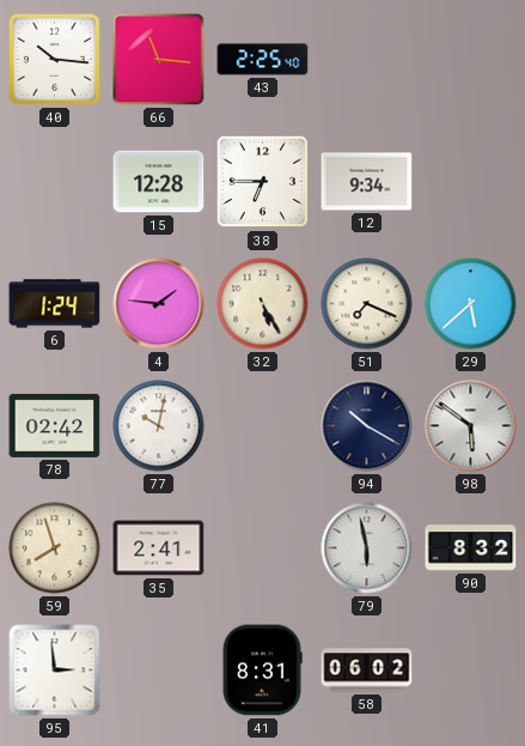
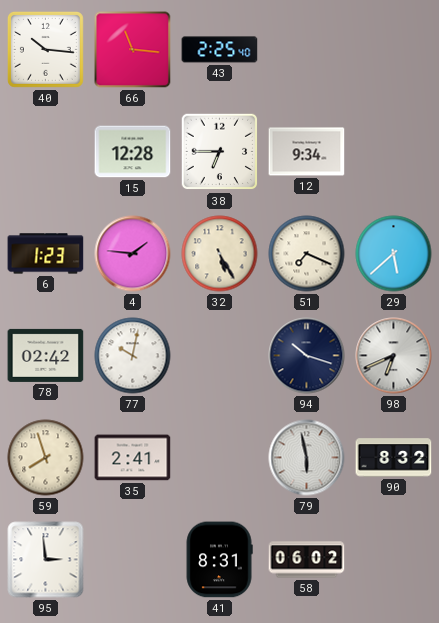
6: 1:24 -> 1:23 (46, 254)
94: 10:20 -> 10:18 (307, 356)
98: 5:51 -> 6:41 (394, 356)
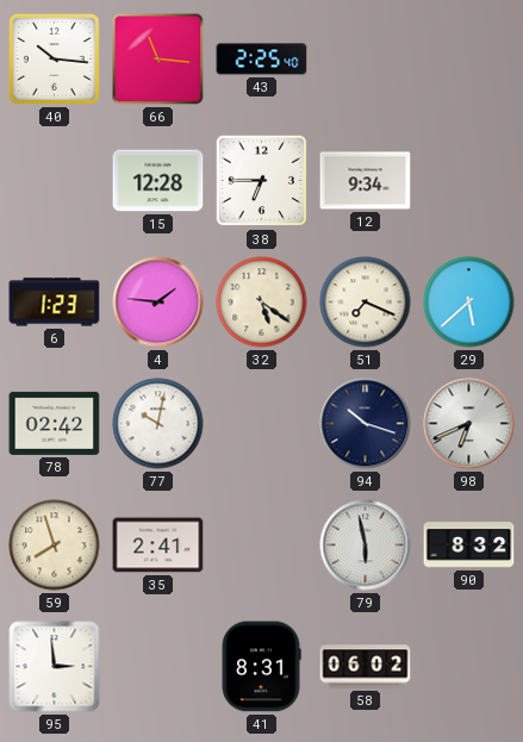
32: 5:25 -> 5:21 (262, 303)
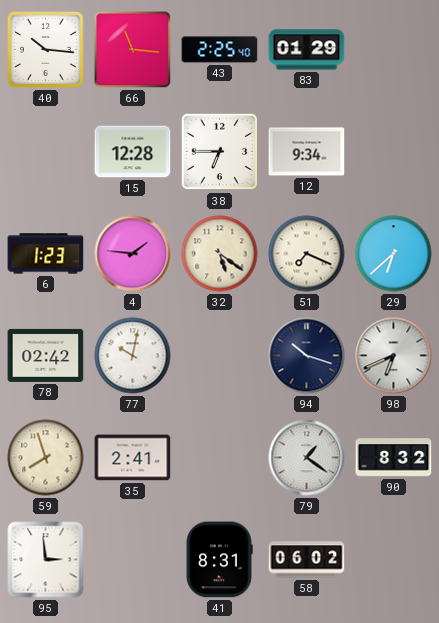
83: none -> 01:29 (307, 50)
29: 5:38 -> 6:38 (394, 254)
79: 5:58 -> 1:21 (307, 458)
